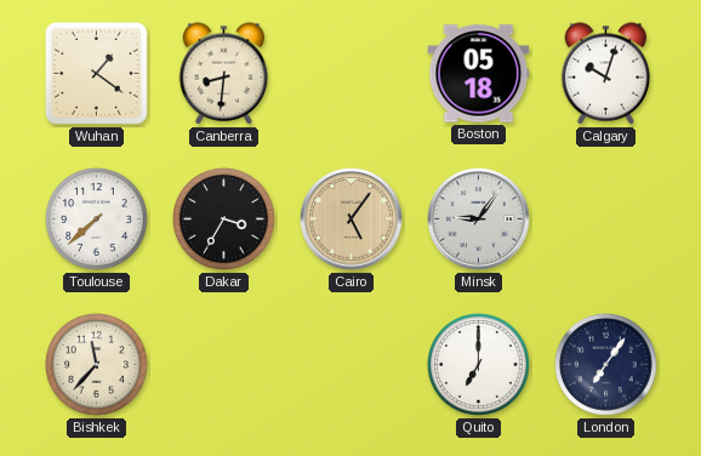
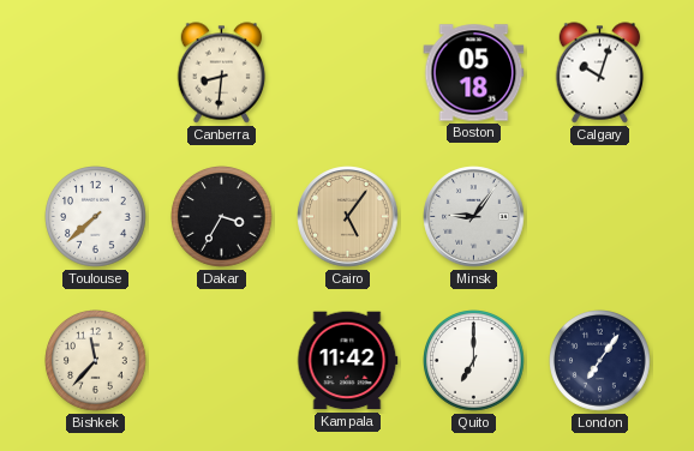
Wuhan: 1:21 -> none (96, 73)
Kampala: none -> 11:42 (348, 361)
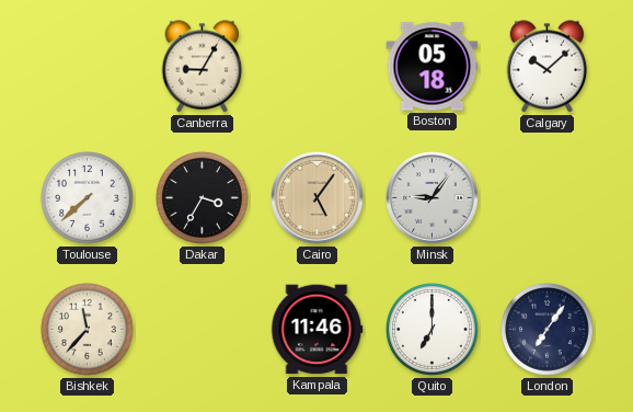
Canberra: 8:31 -> 9:05 (203, 67)
Calgary: 10:03 -> 10:08 (548, 67)
Kampala: 11:42 -> 11:46 (318, 330)
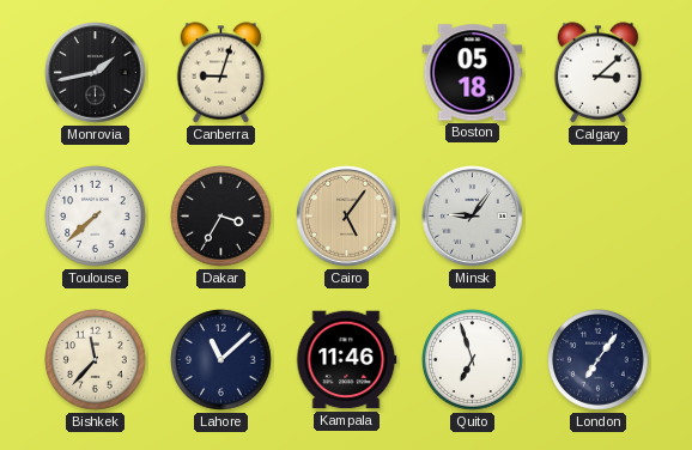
Monrovia: none -> 1:43 (96, 73)
Canberra: 9:05 -> 9:03 (221, 73)
Calgary: 10:08 -> 3:08 (599, 73)
Lahore: none -> 11:08 (221, 360)
Quito: 7:00 -> 6:57 (473, 360)
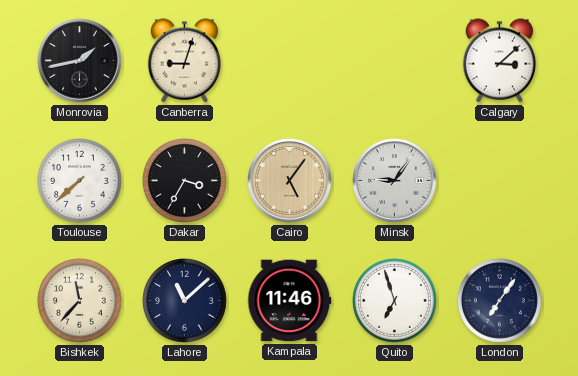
Boston: 05:18 -> none (473, 73)
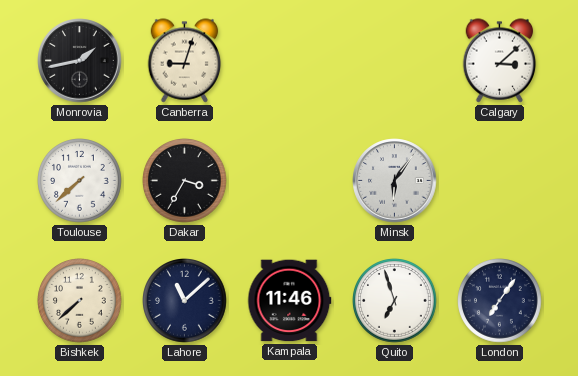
Cairo: 5:06 -> none (290, 181)
Minsk: 9:06 -> 6:06 (395, 181)
Bishkek: 11:37 -> 7:38 (80, 301)
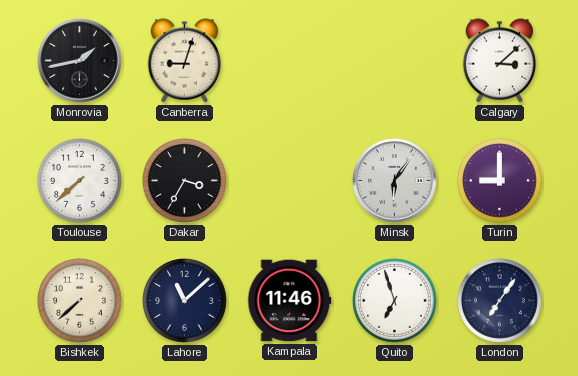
Turin: none -> 9:00 (500, 181)
